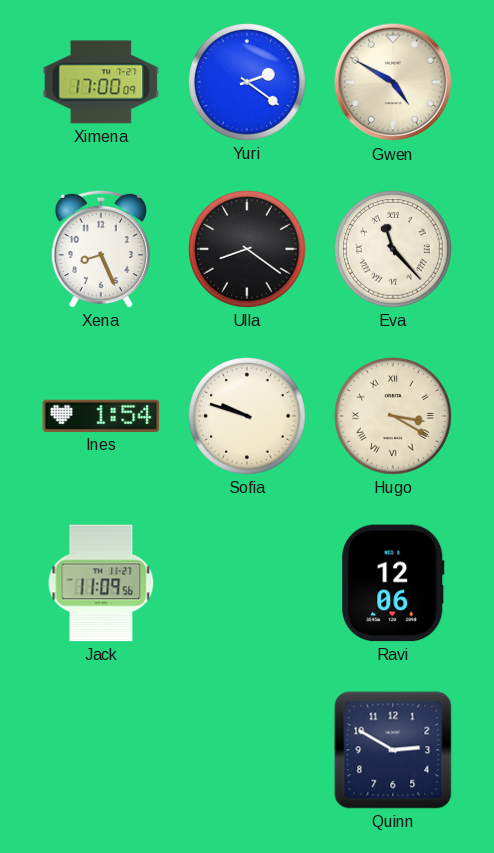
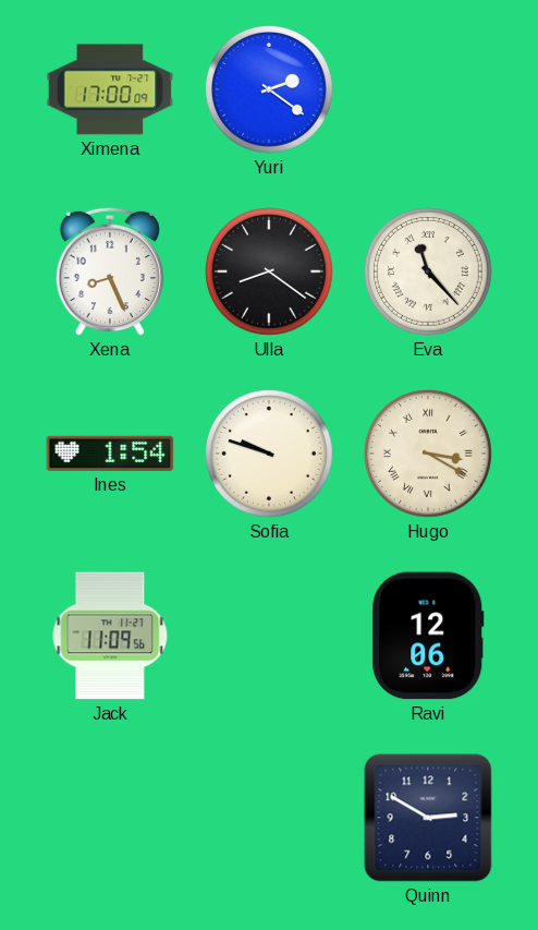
Gwen: 4:50 -> none (393, 82)
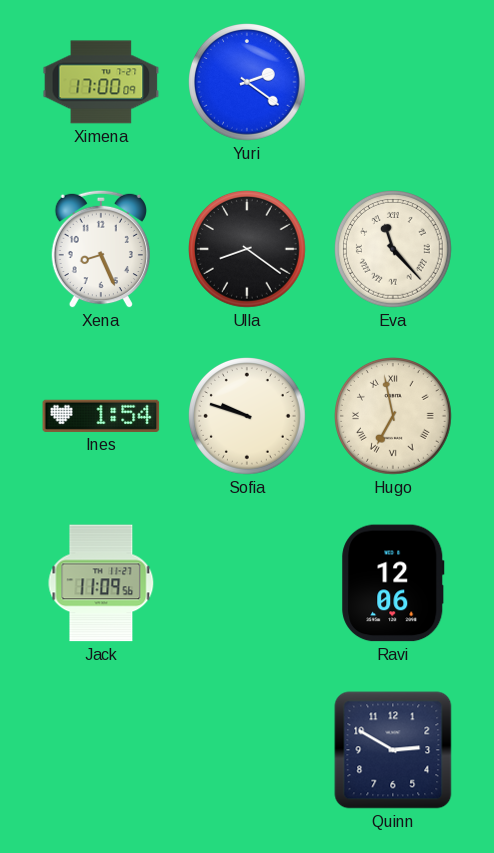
Hugo: 3:20 -> 6:58 (394, 417)
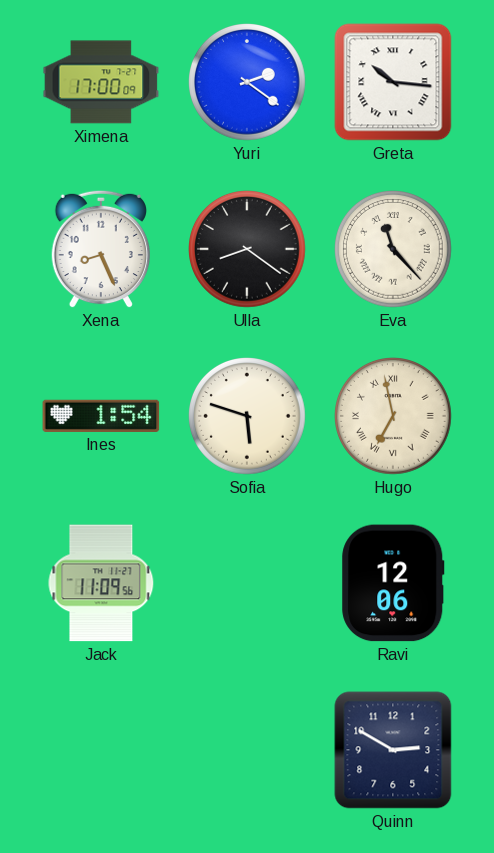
Greta: none -> 10:16 (393, 82)
Sofia: 9:48 -> 5:48 (248, 417)
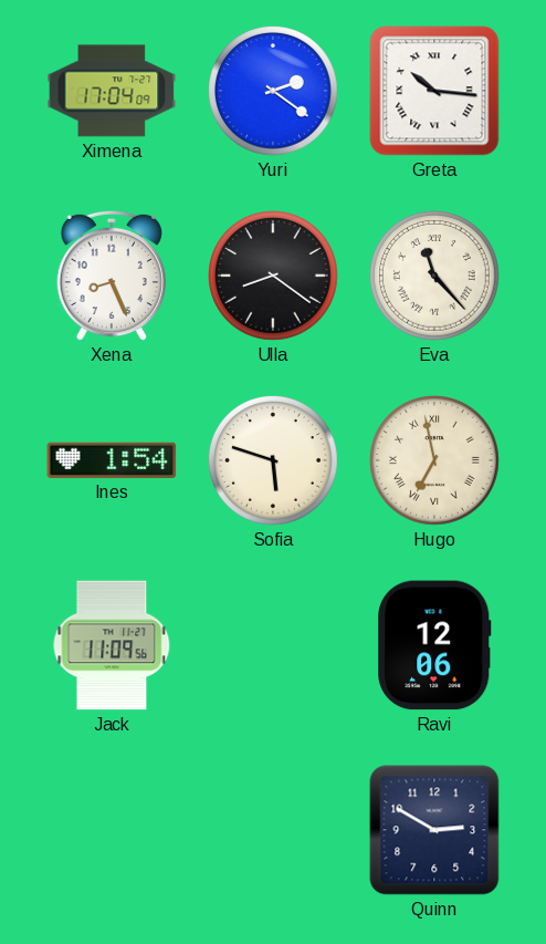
Ximena: 17:00 -> 17:04 (112, 91)
